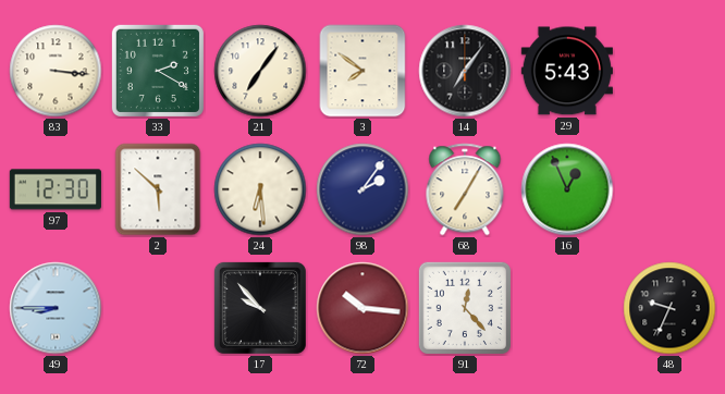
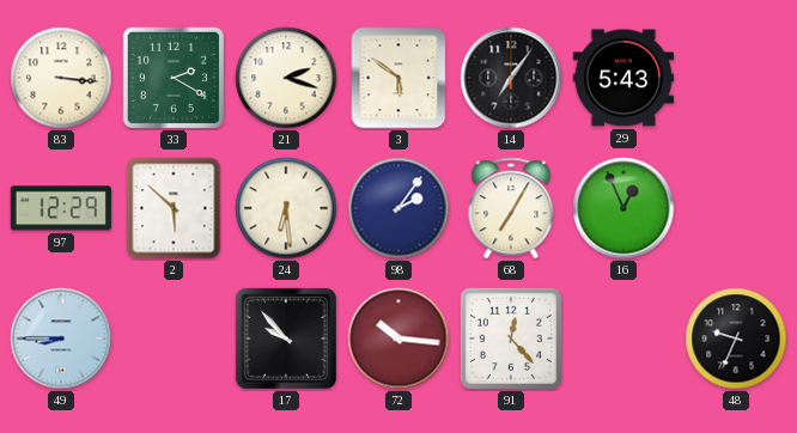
21: 7:06 -> 2:18 (286, 78)
3: 7:51 -> 5:51 (398, 78)
97: 12:30 -> 12:29 (61, 208)
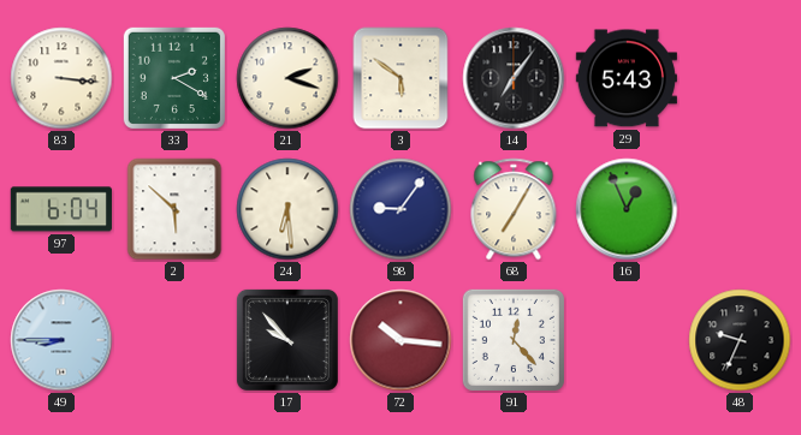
97: 12:29 -> 6:04 (61, 209)
98: 2:06 -> 9:06 (400, 209)
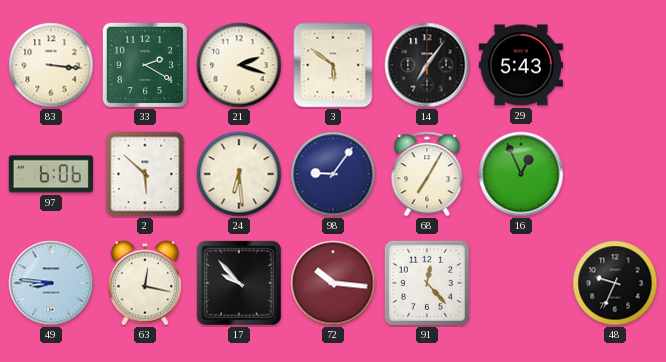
97: 6:04 -> 6:06 (51, 174)
49: 8:45 -> 8:46 (51, 283)
63: none -> 12:17 (145, 283)
